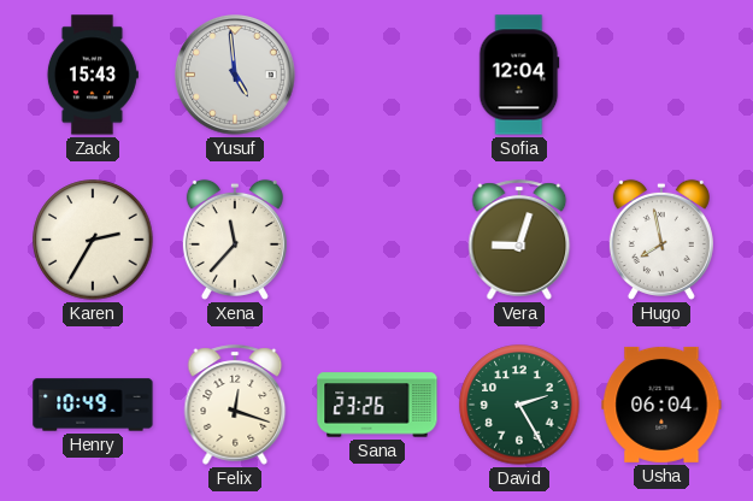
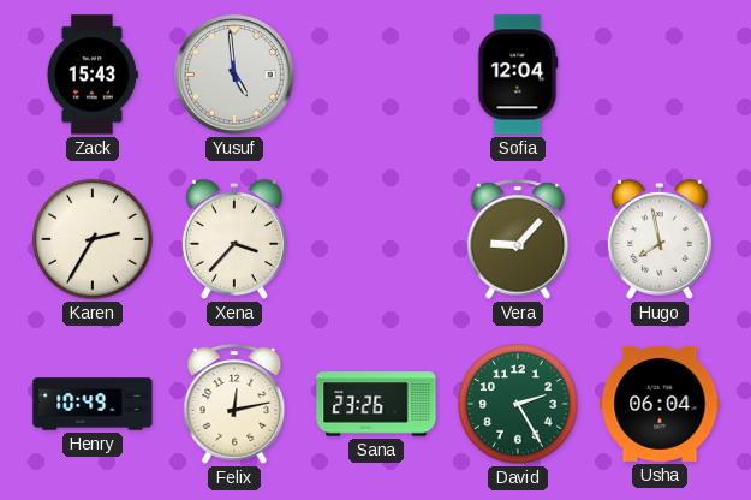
Xena: 11:37 -> 3:37 (234, 239)
Vera: 9:03 -> 9:07 (518, 239)
Felix: 12:18 -> 12:13 (234, 404)
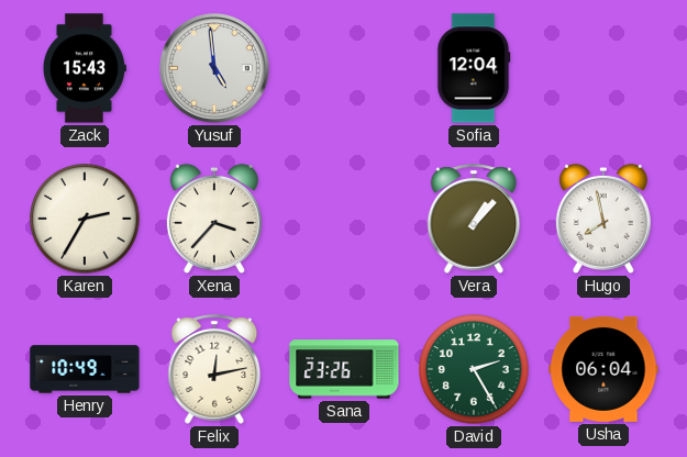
Vera: 9:07 -> 1:07 (474, 219)
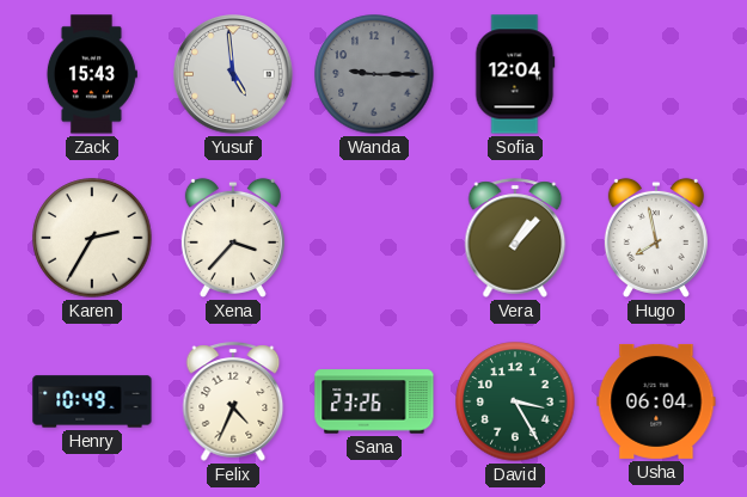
Wanda: none -> 9:15 (374, 74)
Felix: 12:13 -> 4:34 (233, 401)
David: 2:25 -> 3:25 (515, 401)
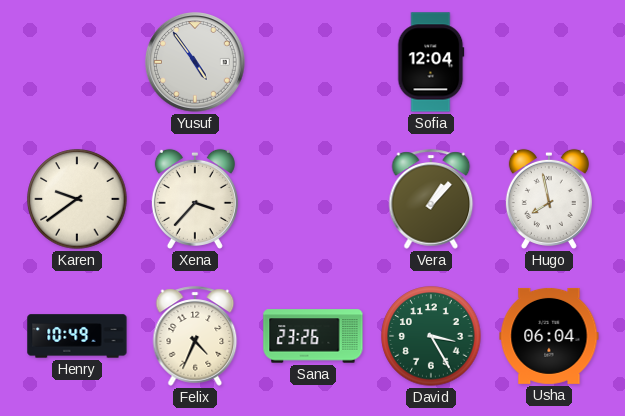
Zack: 15:43 -> none (92, 74)
Yusuf: 4:59 -> 4:54 (196, 63)
Wanda: 9:15 -> none (374, 74)
Karen: 2:35 -> 9:39 (77, 199)
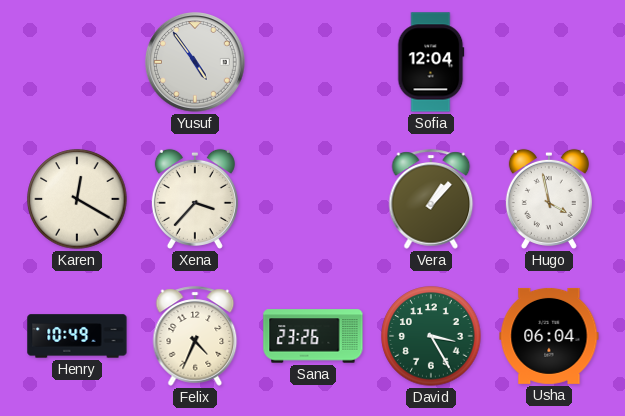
Karen: 9:39 -> 12:20 (77, 199)
Hugo: 7:58 -> 3:58 (549, 199)
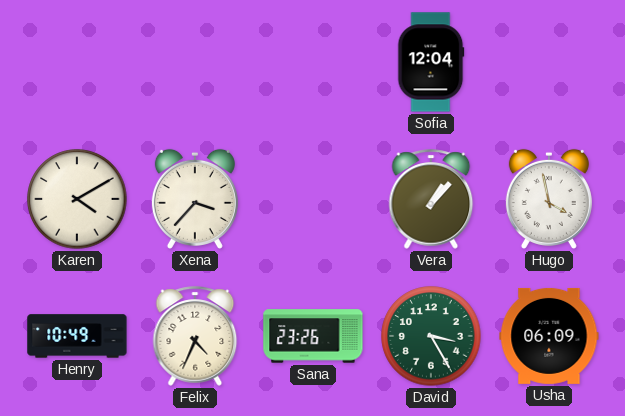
Yusuf: 4:54 -> none (196, 63)
Karen: 12:20 -> 4:10 (77, 199)
Usha: 06:04 -> 06:09 (549, 336)
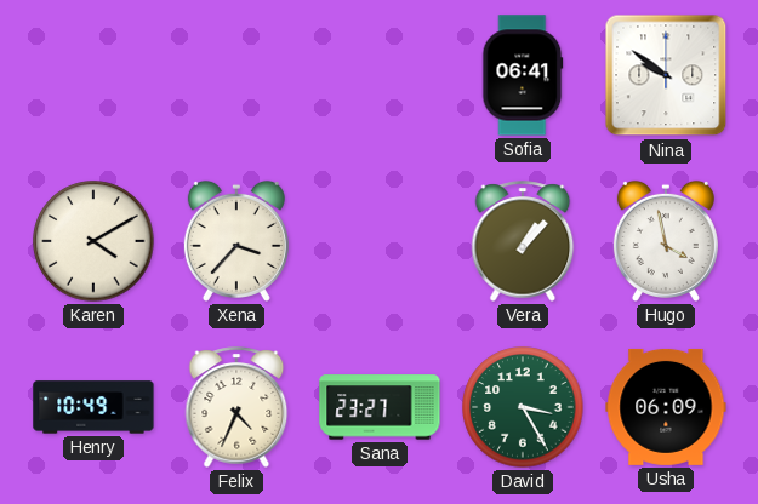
Sofia: 12:04 -> 06:41 (523, 75)
Nina: none -> 9:51 (666, 75)
Sana: 23:26 -> 23:27 (380, 407)
